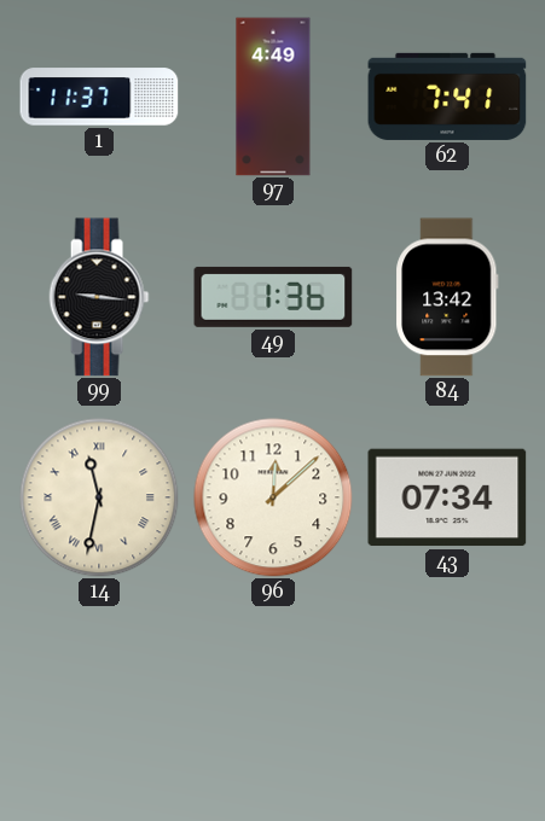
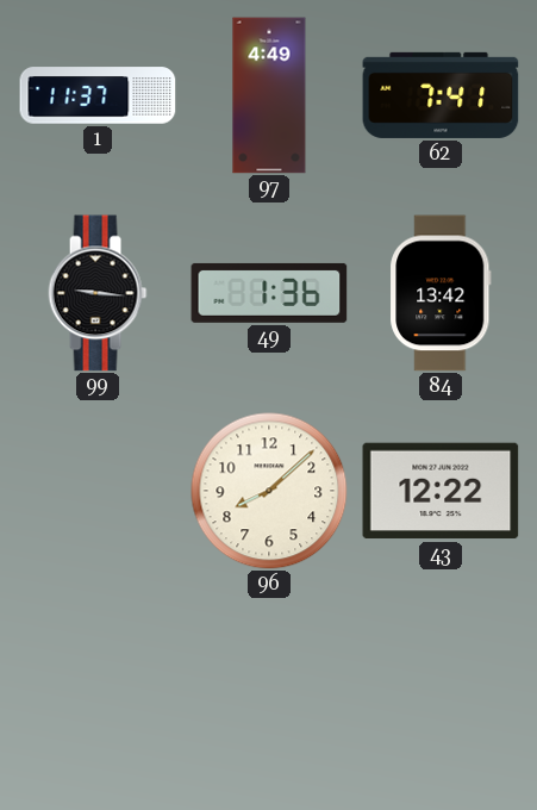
14: 11:32 -> none (99, 497)
96: 12:08 -> 8:08 (269, 491)
43: 07:34 -> 12:22 (441, 491)
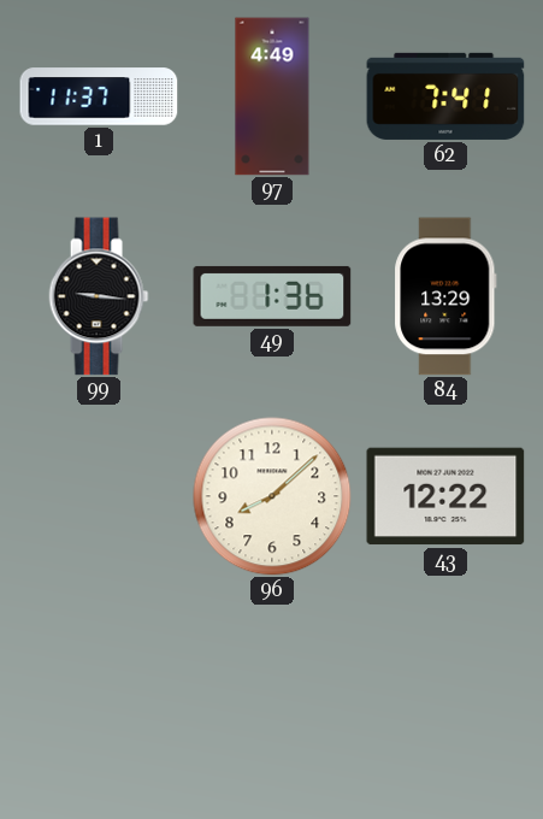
84: 13:42 -> 13:29 (445, 296)
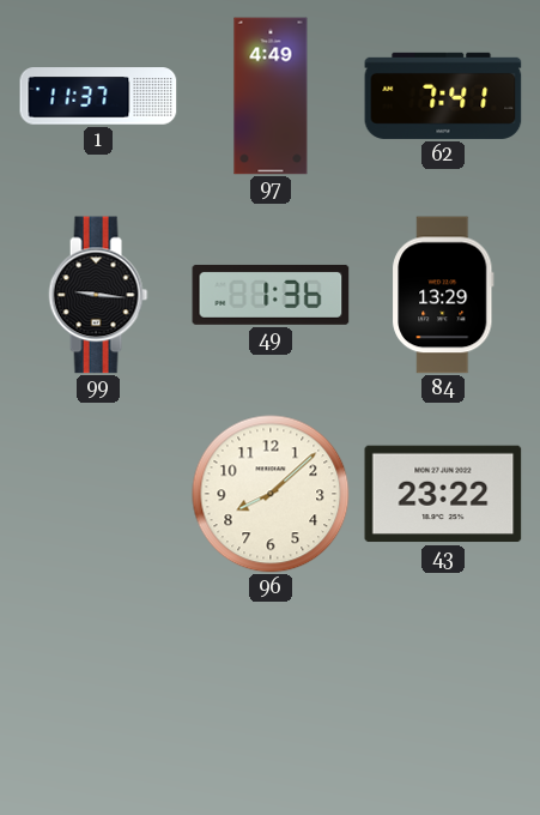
43: 12:22 -> 23:22 (443, 494)
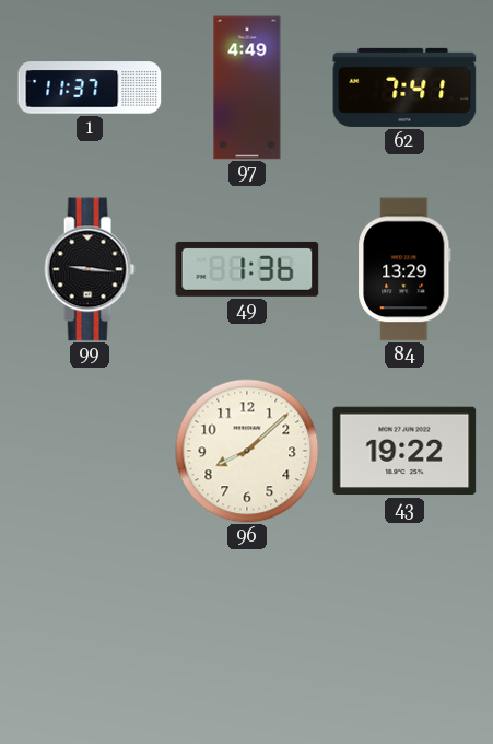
43: 23:22 -> 19:22 (404, 451)
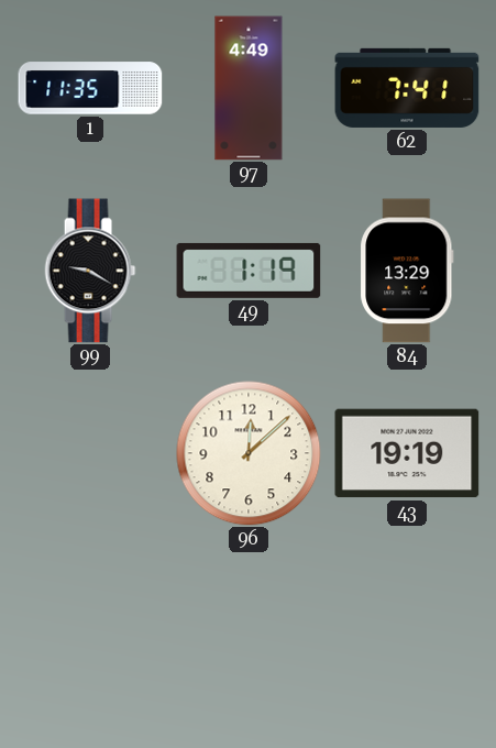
1: 11:37 -> 11:35 (90, 88)
99: 9:16 -> 9:20 (90, 271)
49: 1:36 -> 1:19 (249, 271)
96: 8:08 -> 12:08 (249, 453)
43: 19:22 -> 19:19 (407, 453)
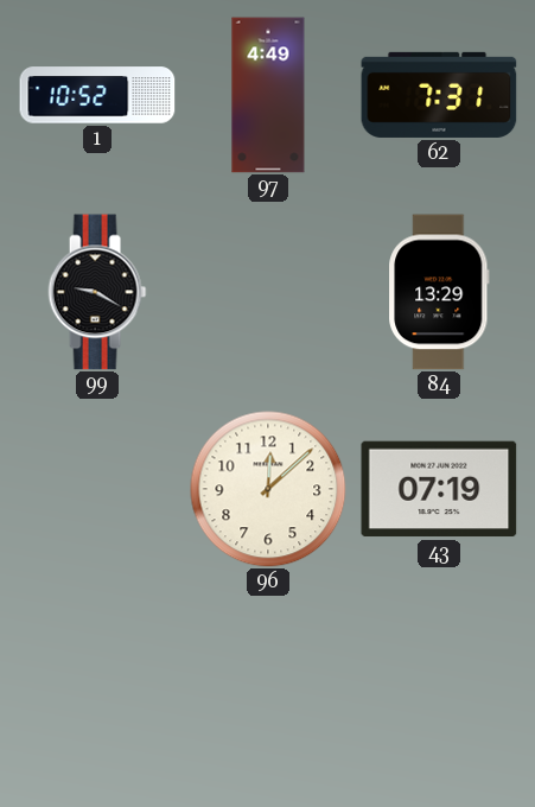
1: 11:35 -> 10:52 (97, 95)
62: 7:41 -> 7:31 (439, 95)
49: 1:19 -> none (249, 271)
43: 19:19 -> 07:19 (439, 489)
